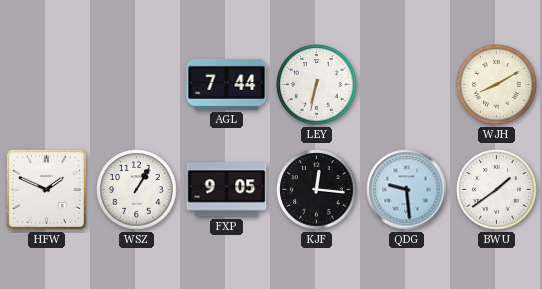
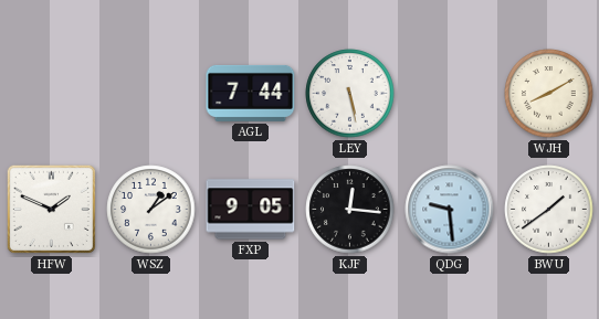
LEY: 6:32 -> 5:28 (350, 94)
WSZ: 1:05 -> 1:09 (151, 210)
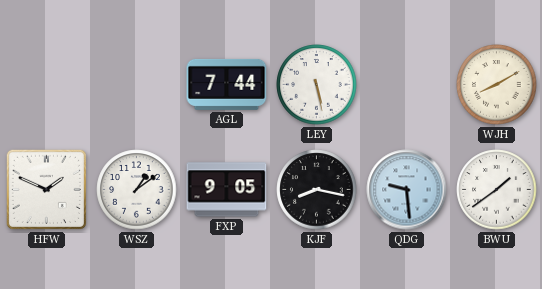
KJF: 12:16 -> 8:17 (317, 190)
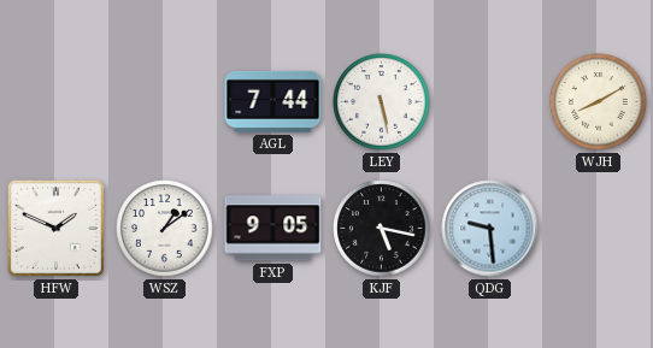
KJF: 8:17 -> 5:17 (382, 229)
BWU: 1:39 -> none (497, 190)
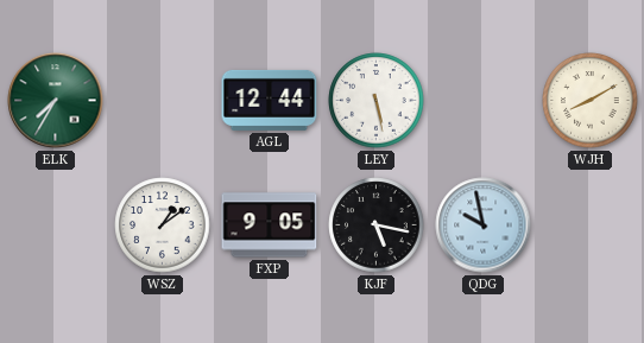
ELK: none -> 7:35 (56, 101)
AGL: 7:44 -> 12:44 (270, 100)
HFW: 1:49 -> none (55, 228)
QDG: 9:29 -> 9:58 (484, 226)
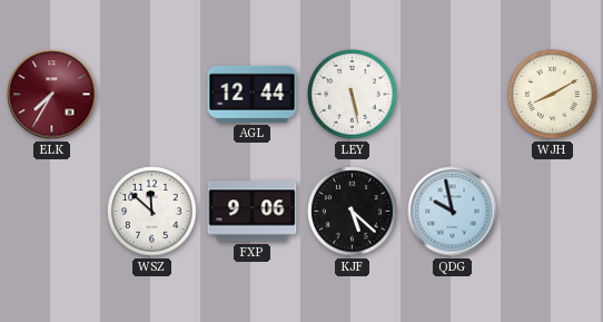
ELK dial: green -> burgundy (52, 95)
WSZ: 1:09 -> 11:52 (152, 212)
FXP: 9:05 -> 9:06 (253, 212)
KJF: 5:17 -> 5:22 (353, 212)
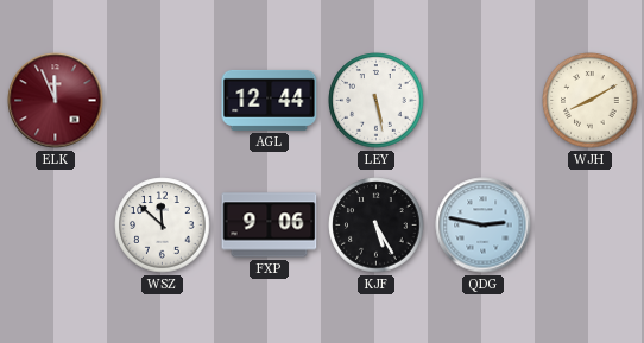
ELK: 7:35 -> 11:56 (56, 101)
KJF: 5:22 -> 5:25 (377, 226)
QDG: 9:58 -> 2:47 (484, 226)
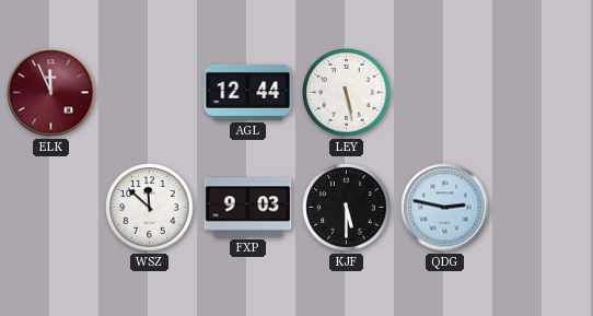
WJH: 8:10 -> none (591, 101)
FXP: 9:06 -> 9:03 (248, 208)
KJF: 5:25 -> 5:30 (347, 208)
